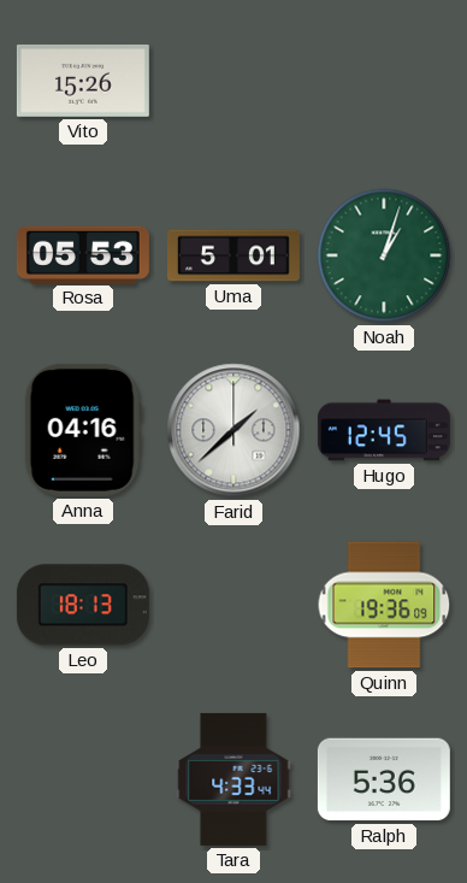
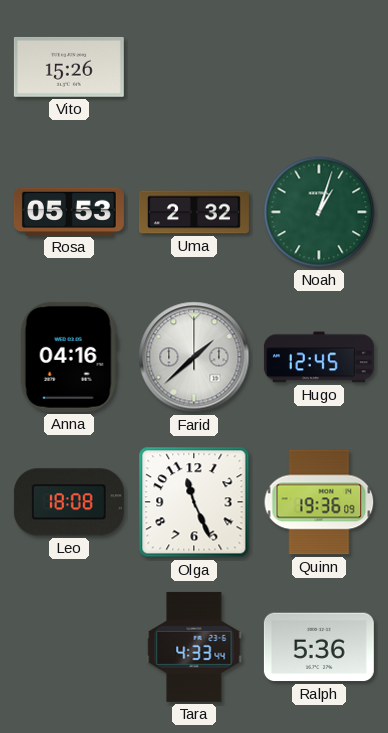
Uma: 5:01 -> 2:32 (194, 212)
Leo: 18:13 -> 18:08 (69, 502)
Olga: none -> 11:26 (194, 502)
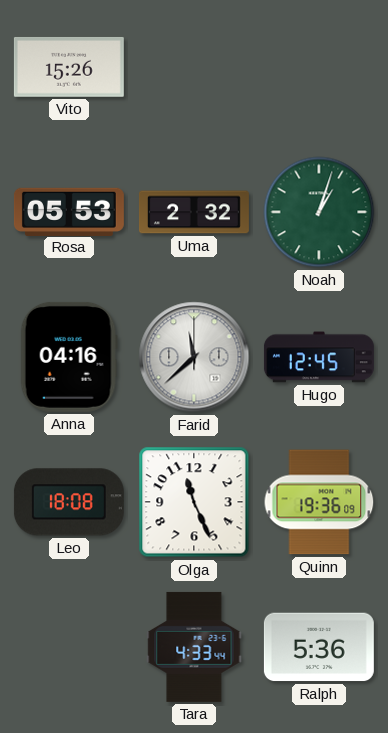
Farid: 1:38 -> 11:38 (194, 357)
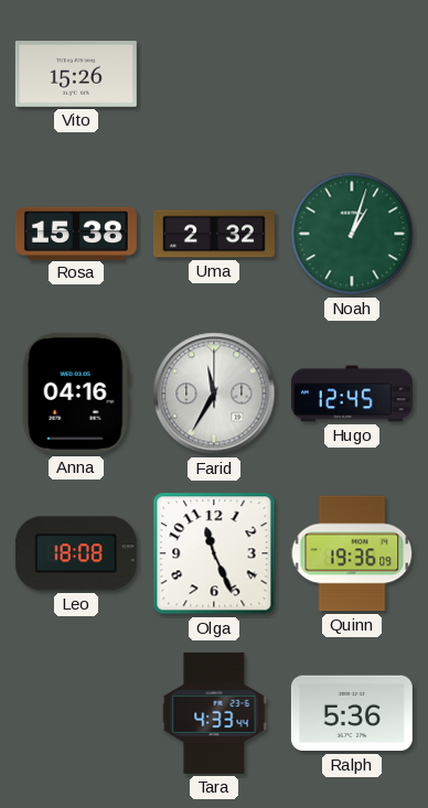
Rosa: 05:53 -> 15:38 (76, 233)
Farid: 11:38 -> 11:35 (214, 394)
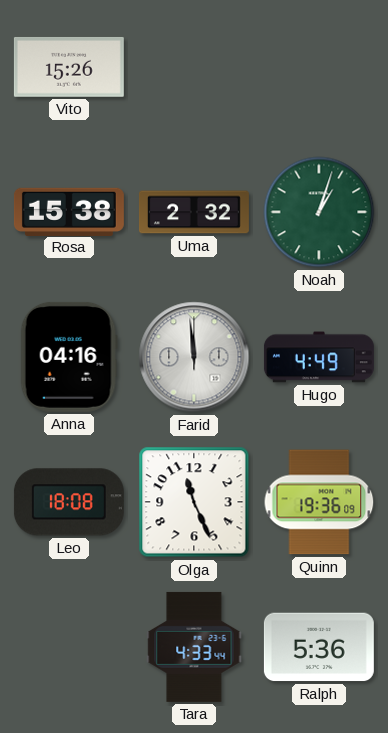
Farid: 11:35 -> 11:59 (194, 357)
Hugo: 12:45 -> 4:49 (319, 357)
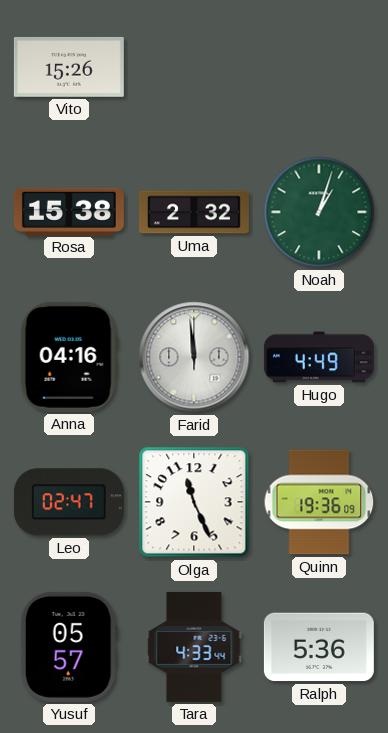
Leo: 18:08 -> 02:47 (69, 502)
Yusuf: none -> 05:57 (69, 647)
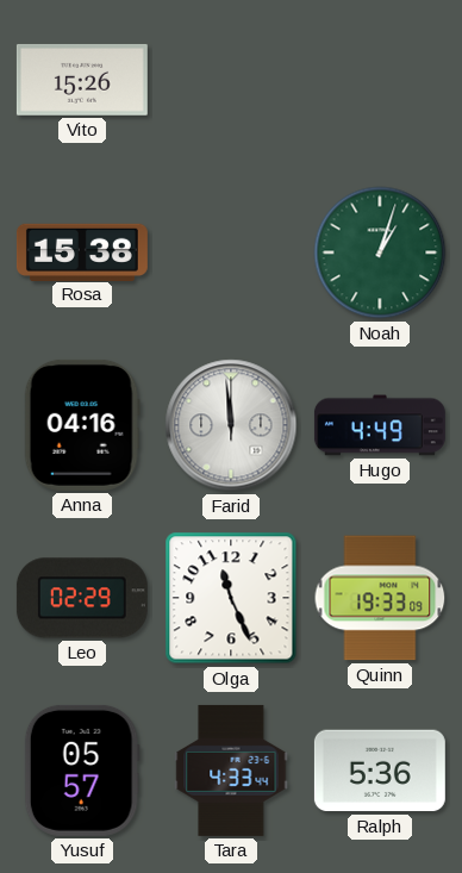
Uma: 2:32 -> none (194, 212)
Leo: 02:47 -> 02:29 (82, 598)
Quinn: 19:36 -> 19:33 (380, 598)
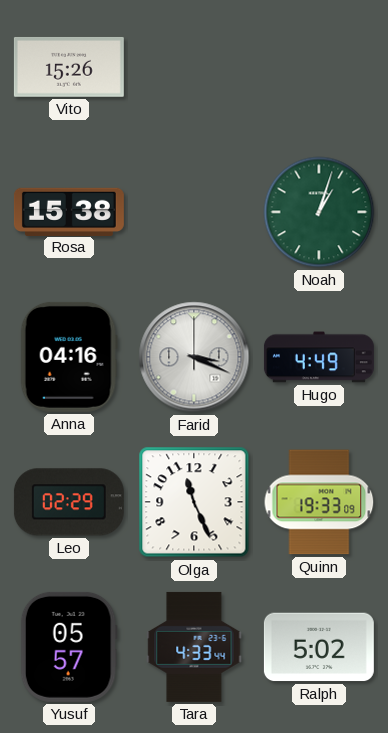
Farid: 11:59 -> 3:19 (194, 357)
Ralph: 5:36 -> 5:02 (319, 647)
